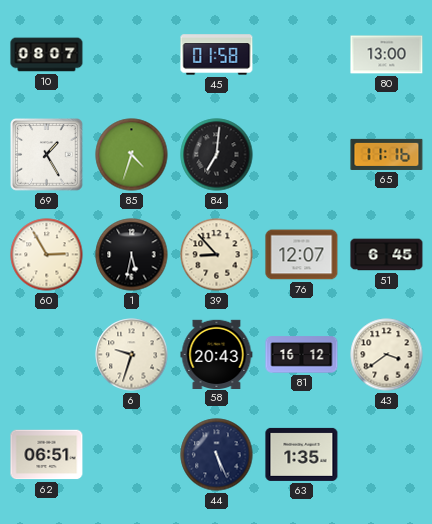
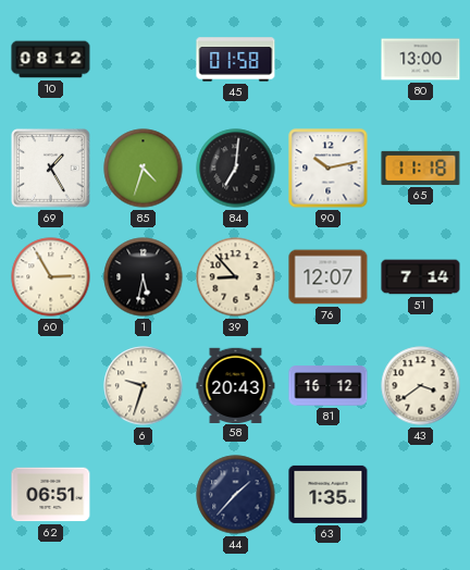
10: 08:07 -> 08:12 (51, 60)
90: none -> 10:13 (329, 169)
65: 11:16 -> 11:18 (421, 168)
51: 6:45 -> 7:14 (421, 277)
44: 5:26 -> 1:37 (236, 495)
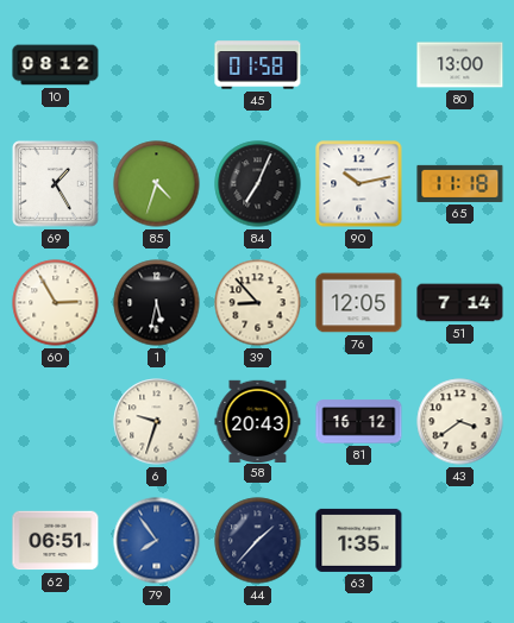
84: 7:01 -> 7:04 (258, 184)
76: 12:07 -> 12:05 (359, 303)
79: none -> 7:54 (157, 541)
